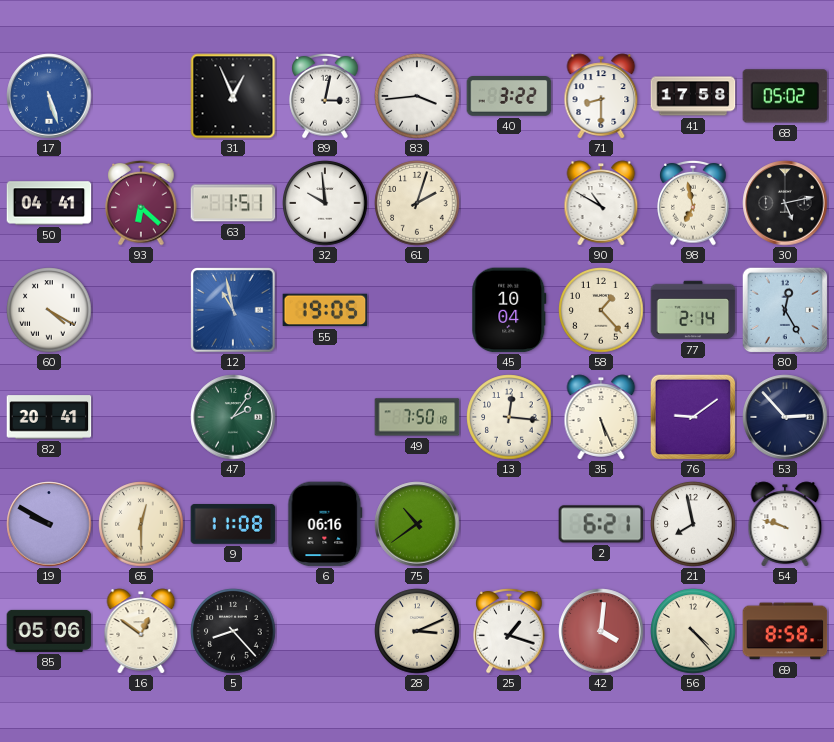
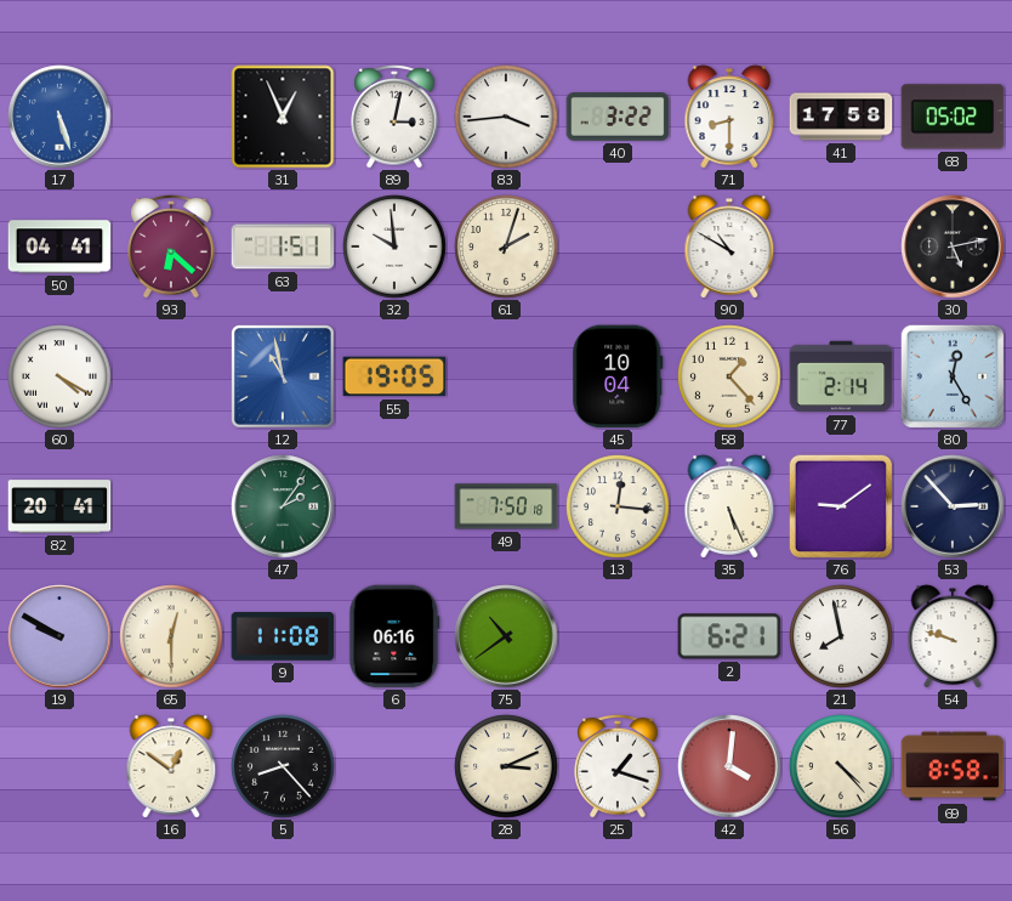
98: 6:58 -> none (693, 203)
85: 05:06 -> none (49, 631)
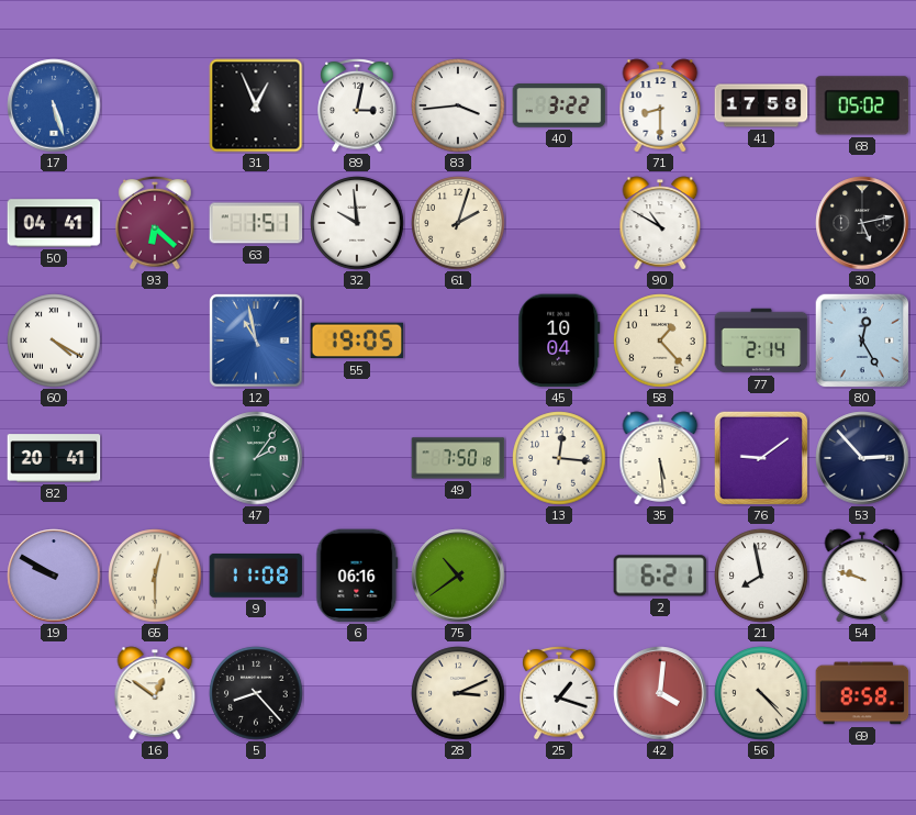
35: 5:26 -> 5:29 (660, 458)
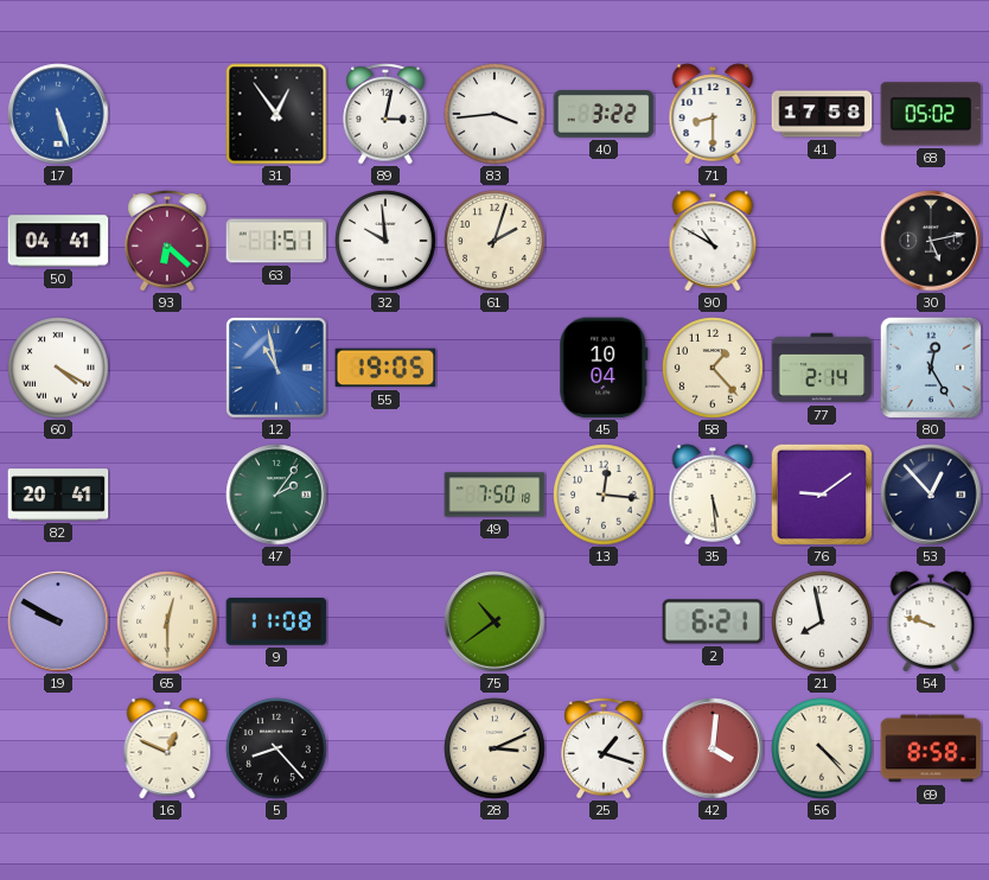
31: 12:56 -> 12:54 (276, 114)
53: 2:53 -> 12:53 (931, 495)
6: 06:16 -> none (357, 576)
16: 12:51 -> 12:49 (167, 748)
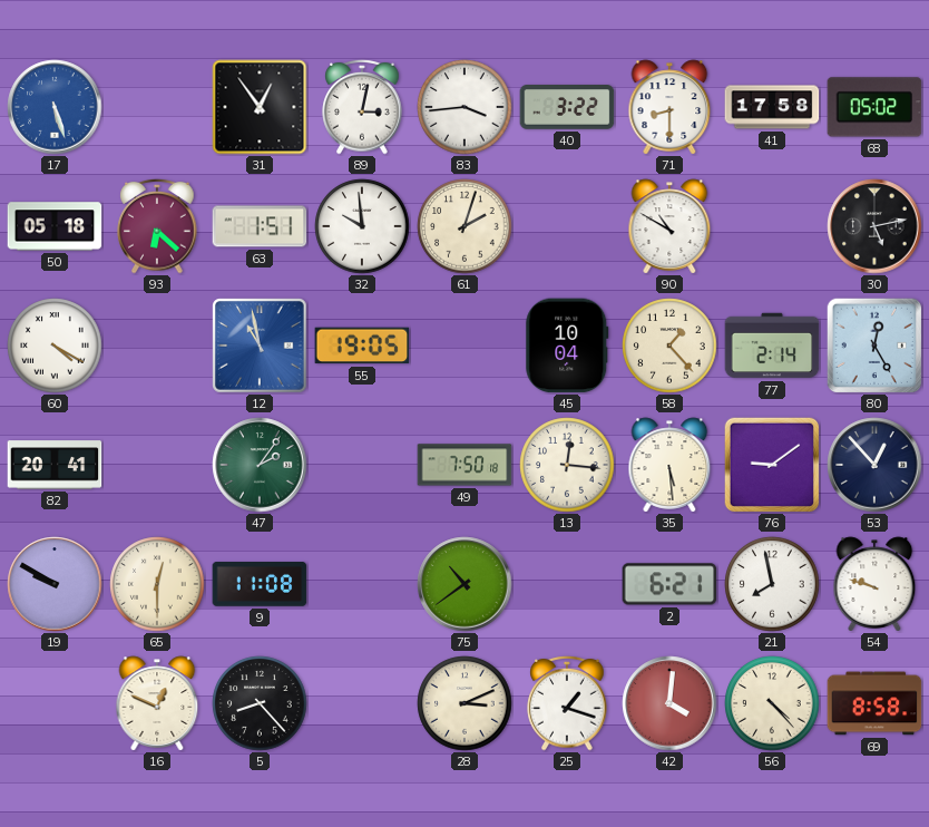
50: 04:41 -> 05:18 (55, 226)
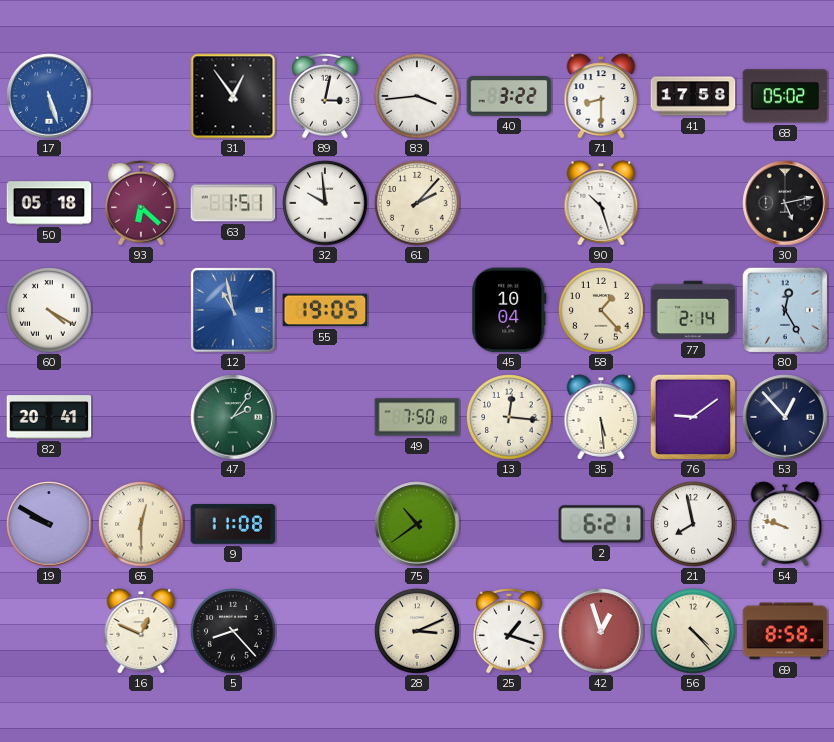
61: 2:03 -> 2:07 (417, 203)
90: 10:50 -> 10:27 (601, 203)
42: 4:01 -> 12:57 (601, 631)
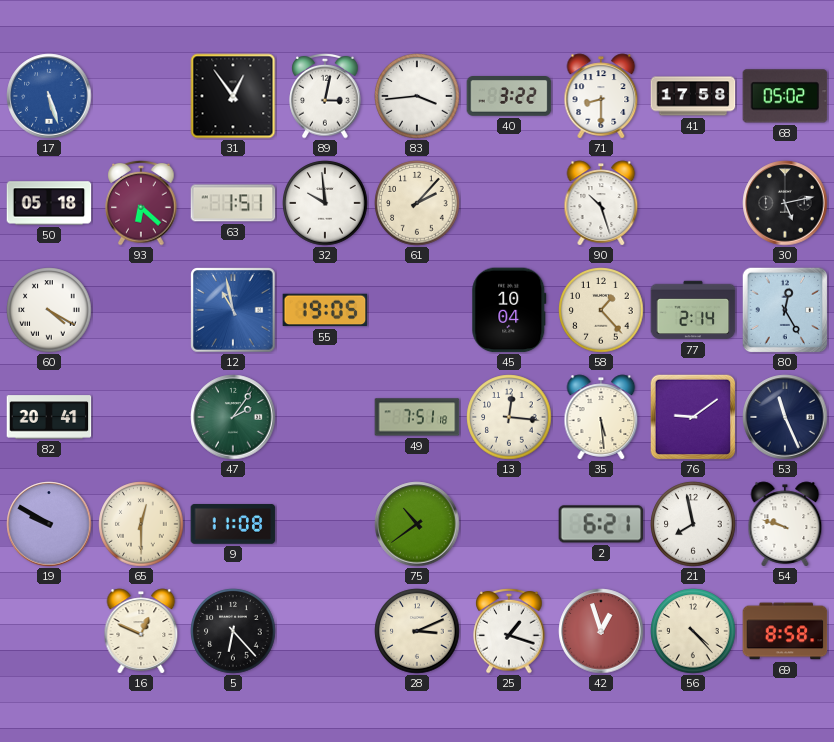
49: 7:50 -> 7:51 (417, 417)
53: 12:53 -> 11:26 (785, 417)
5: 8:23 -> 6:23 (233, 631)
